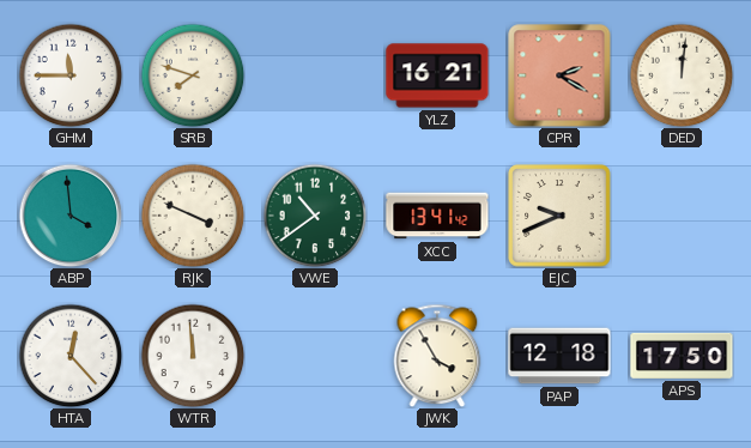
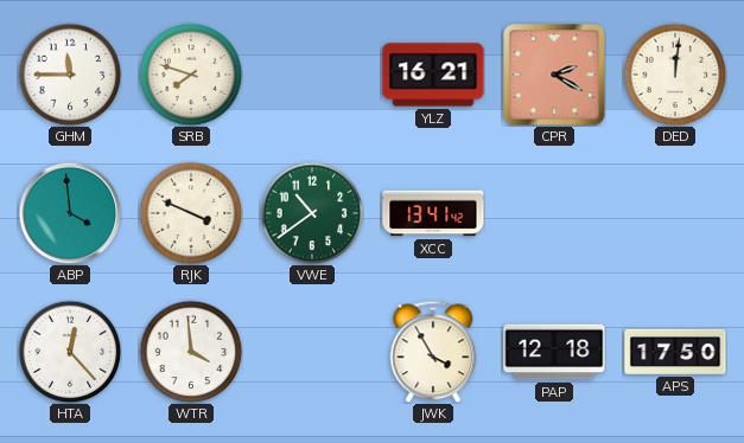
EJC: 9:41 -> none (559, 216)
WTR: 11:59 -> 3:59 (191, 352)
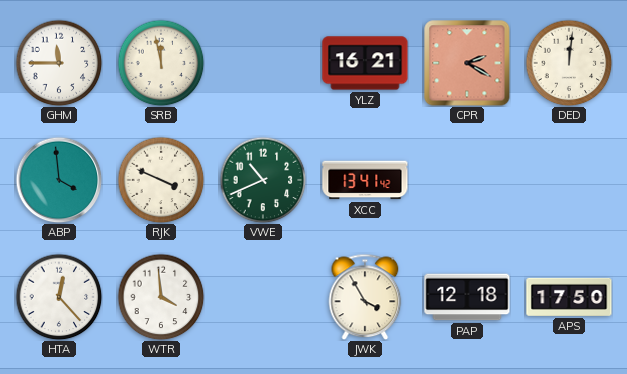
SRB: 7:48 -> 11:58 (161, 63)
VWE: 10:39 -> 10:41 (263, 180)
